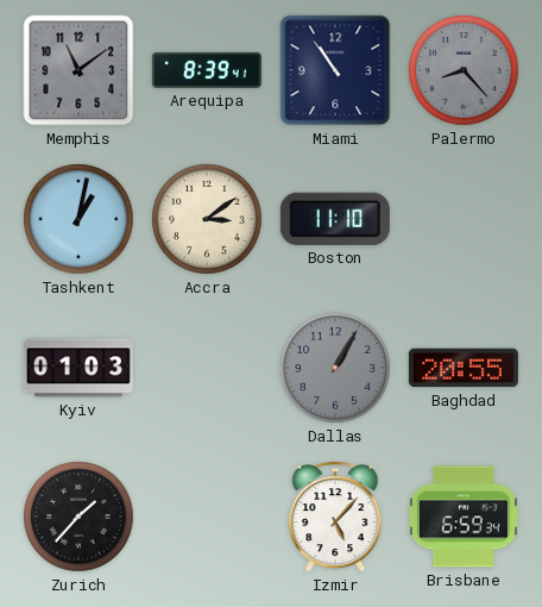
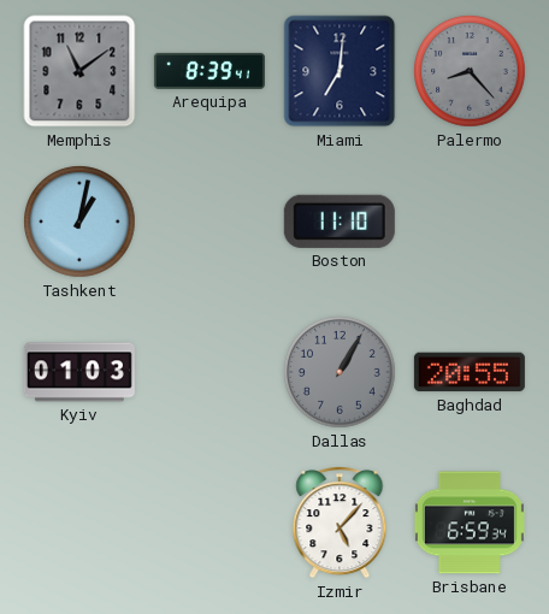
Miami: 10:54 -> 7:01 (340, 71)
Accra: 3:09 -> none (207, 219)
Zurich: 1:37 -> none (78, 517)
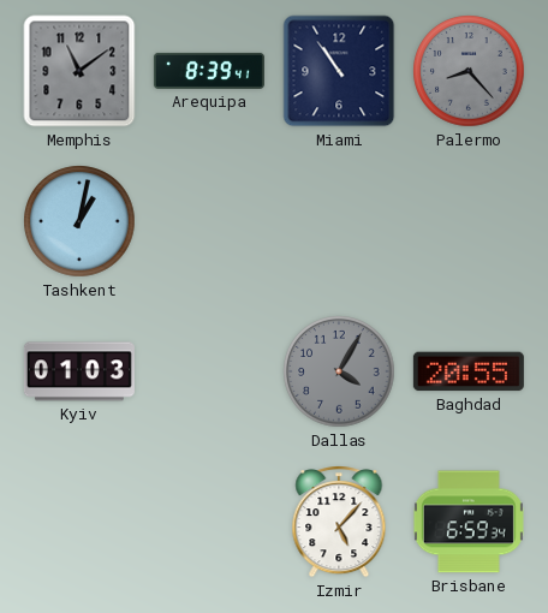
Miami: 7:01 -> 10:54 (339, 71)
Boston: 11:10 -> none (340, 222)
Dallas: 1:05 -> 4:05 (339, 371)
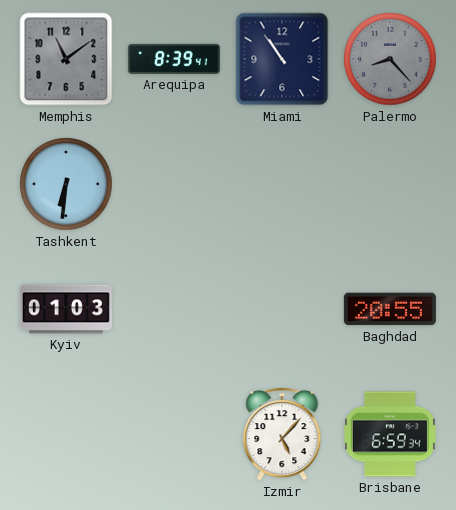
Tashkent: 1:02 -> 6:31 (66, 184)
Dallas: 4:05 -> none (339, 371)
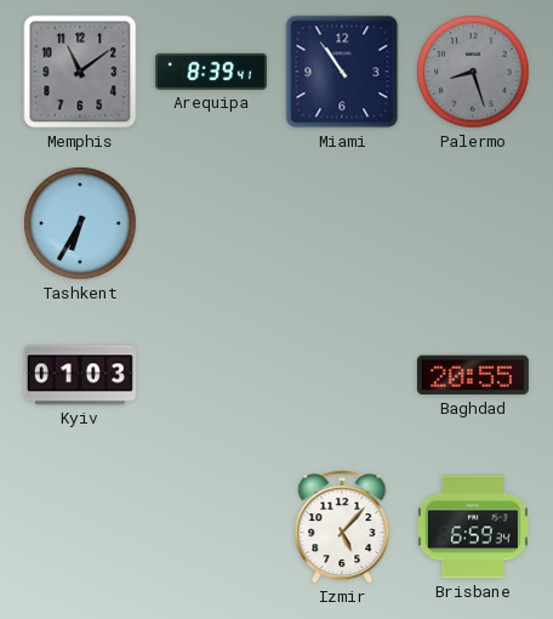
Palermo: 8:23 -> 8:27 (473, 72)
Tashkent: 6:31 -> 6:35 (80, 223)
